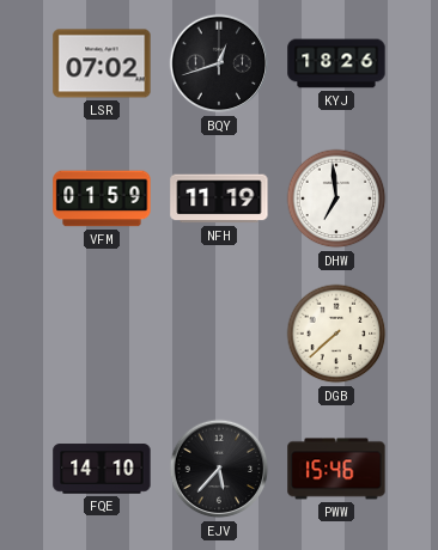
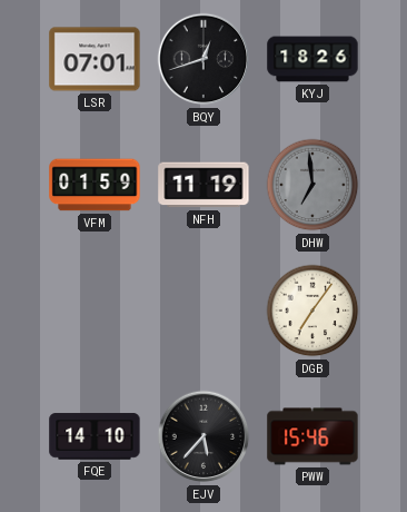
LSR: 07:02 -> 07:01 (95, 59)
DHW dial: white -> grey (312, 185)
DGB: 7:38 -> 7:06 (312, 311)
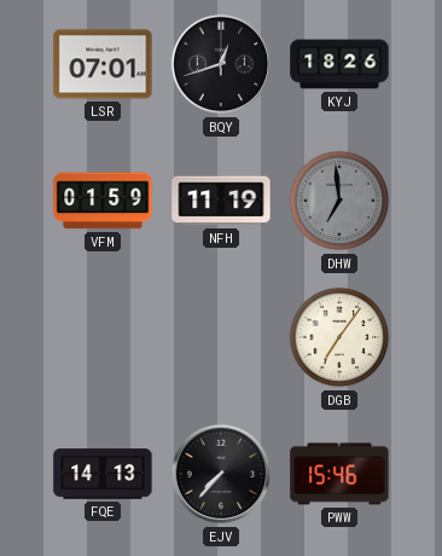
FQE: 14:10 -> 14:13 (103, 474)
EJV: 5:37 -> 7:37 (221, 474)
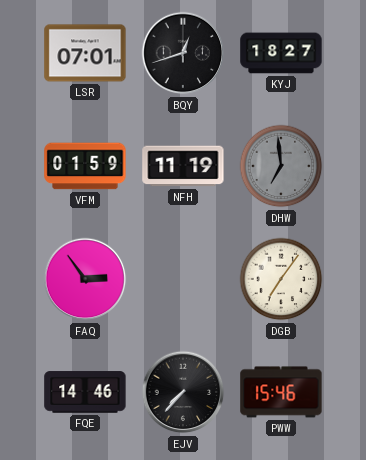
KYJ: 18:26 -> 18:27 (281, 53)
FAQ: none -> 2:54 (85, 279)
FQE: 14:13 -> 14:46 (85, 392)
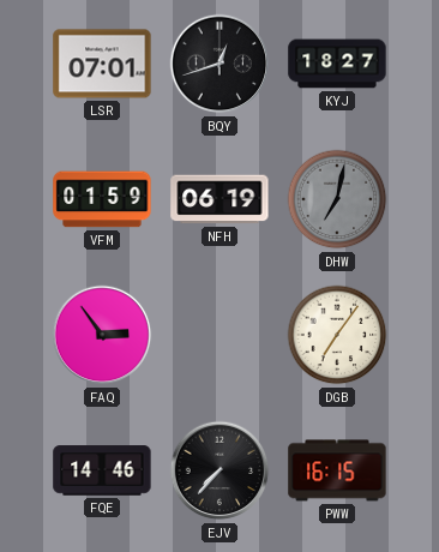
NFH: 11:19 -> 06:19 (220, 199)
DHW: 6:59 -> 7:02 (337, 199)
PWW: 15:46 -> 16:15 (337, 470)
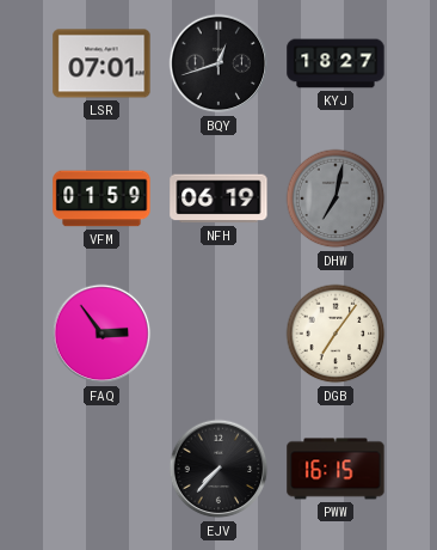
FQE: 14:46 -> none (102, 470)
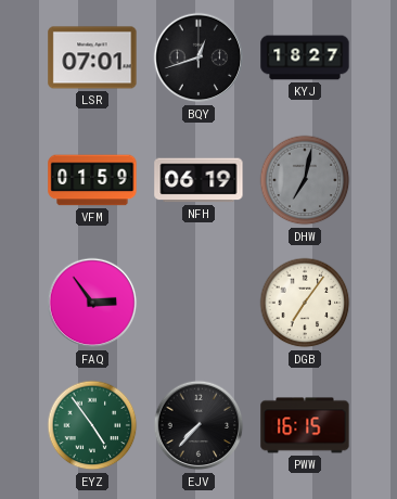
EYZ: none -> 4:54 (92, 425)
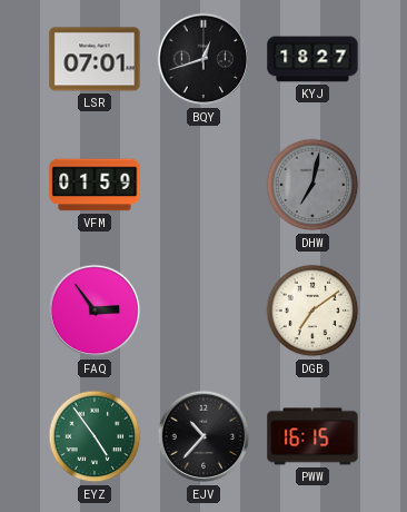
NFH: 06:19 -> none (198, 180)
DGB: 7:06 -> 7:09 (312, 311)
EJV: 7:37 -> 10:37 (203, 436)
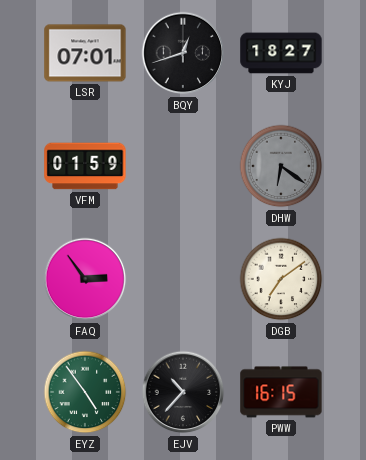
DHW: 7:02 -> 6:21 (281, 166)
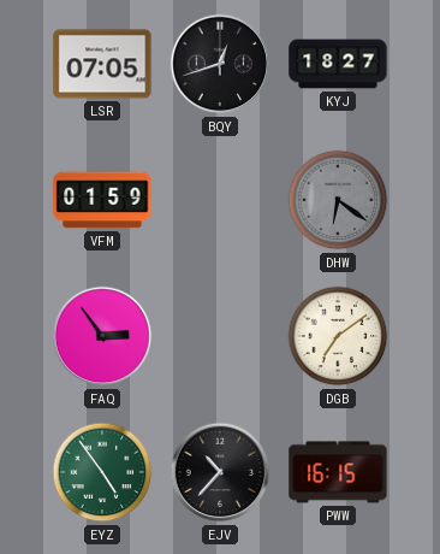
LSR: 07:01 -> 07:05 (102, 64)
